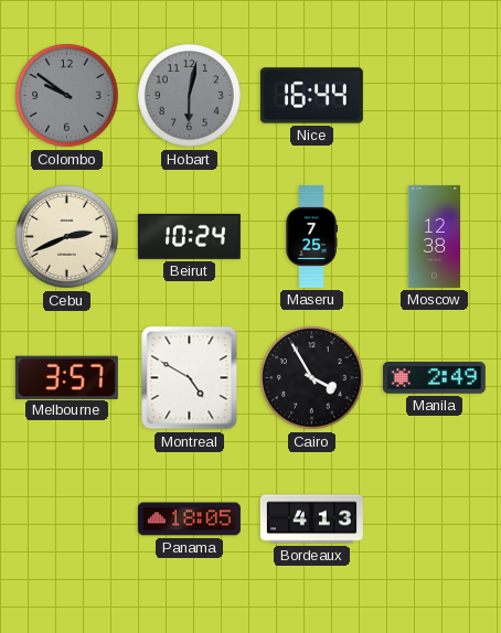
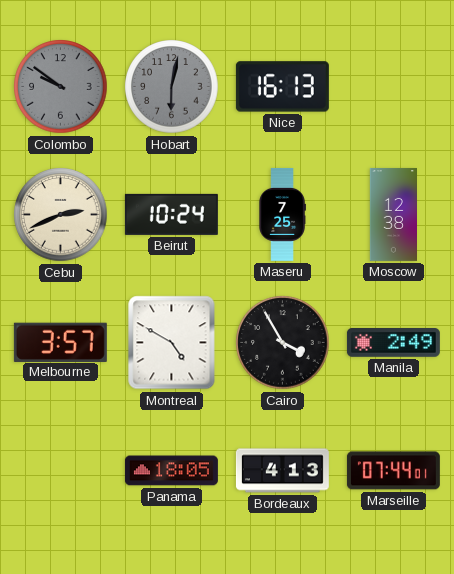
Nice: 16:44 -> 16:13 (282, 87)
Marseille: none -> 07:44 (393, 471)
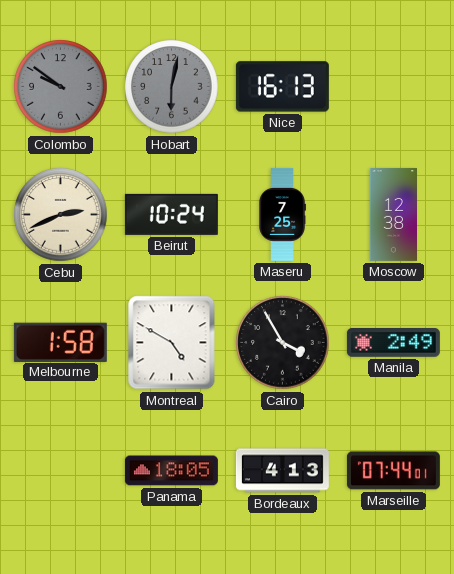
Melbourne: 3:57 -> 1:58 (60, 342)
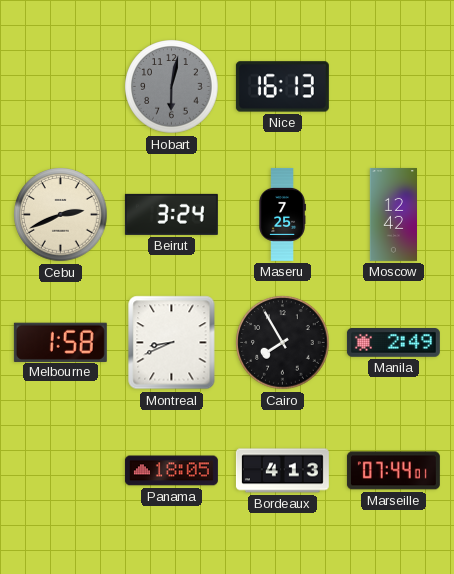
Colombo: 9:51 -> none (61, 87)
Beirut: 10:24 -> 3:24 (171, 214)
Moscow: 12:38 -> 12:42 (393, 214)
Montreal: 4:50 -> 8:41 (172, 343)
Cairo: 3:55 -> 7:55 (283, 343)
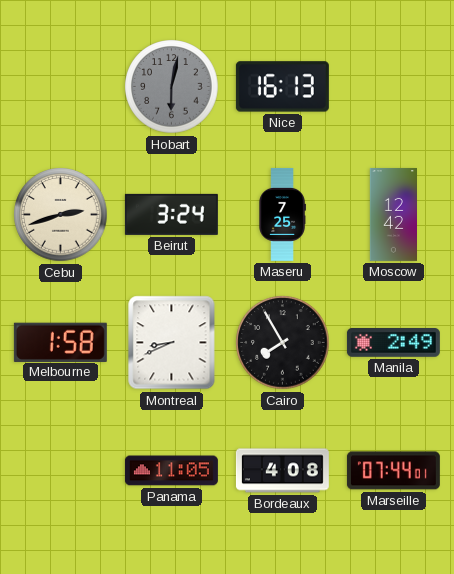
Cebu: 2:41 -> 2:42 (61, 215)
Panama: 18:05 -> 11:05 (171, 471)
Bordeaux: 4:13 -> 4:08 (282, 471)
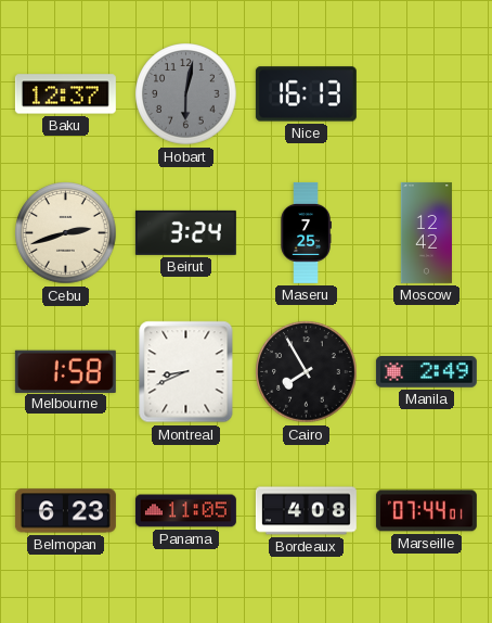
Baku: none -> 12:37 (65, 94)
Belmopan: none -> 6:23 (65, 511)
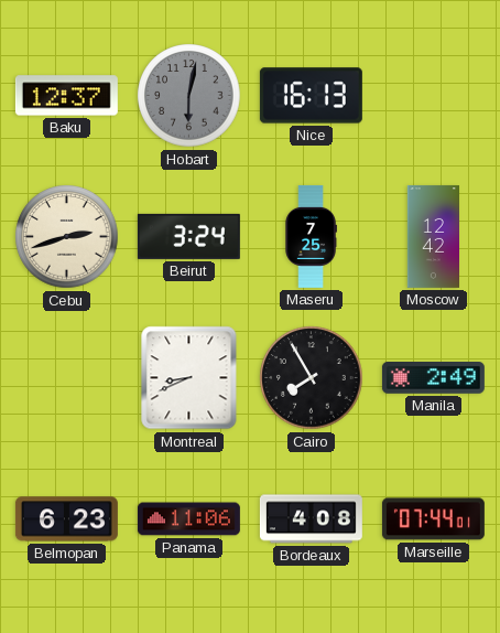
Melbourne: 1:58 -> none (65, 371)
Panama: 11:05 -> 11:06 (188, 519)
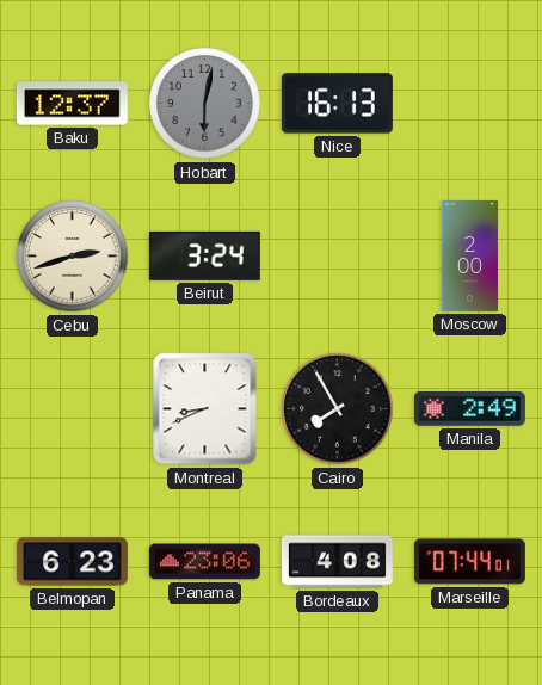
Maseru: 7:25 -> none (311, 236)
Moscow: 12:42 -> 2:00 (469, 255)
Panama: 11:06 -> 23:06 (204, 562)
